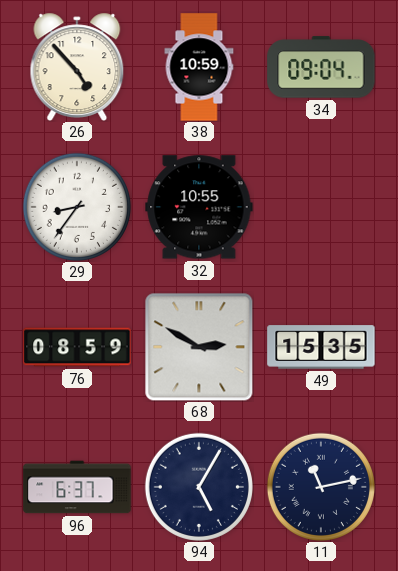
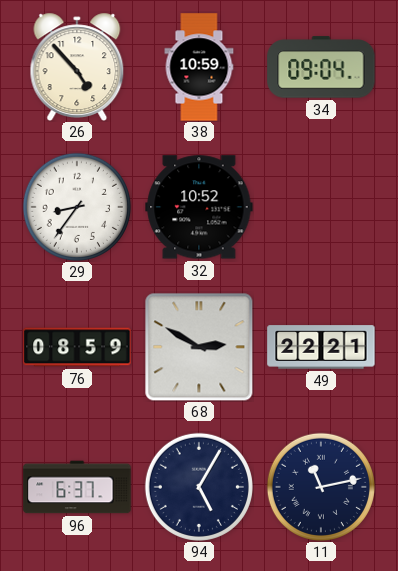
32: 10:55 -> 10:52 (199, 207)
49: 15:35 -> 22:21 (321, 347)
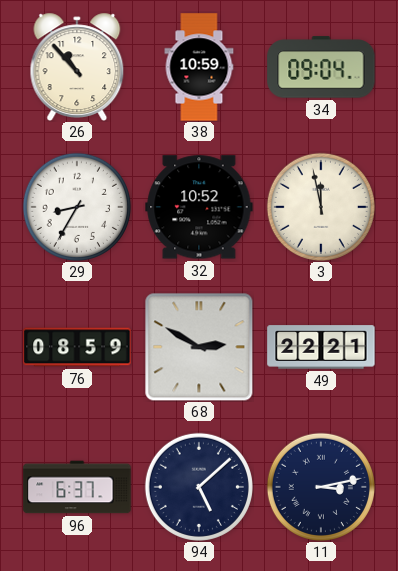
26: 4:53 -> 10:53 (77, 66)
29: 8:36 -> 8:35 (77, 207)
3: none -> 11:58 (321, 207)
94: 5:05 -> 5:08 (199, 487)
11: 11:13 -> 3:13 (321, 487)
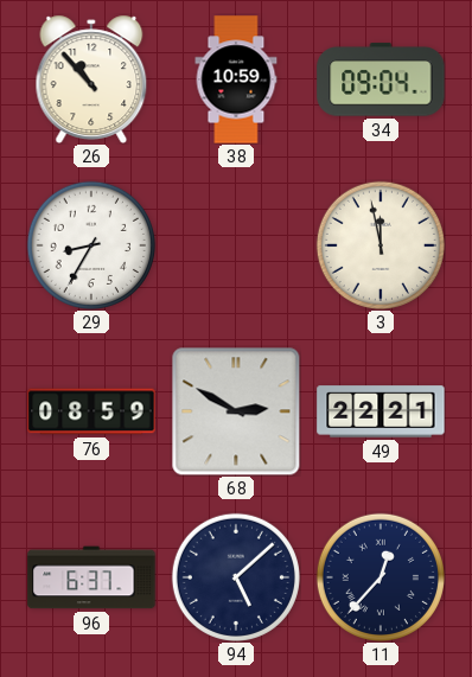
32: 10:52 -> none (199, 207)
11: 3:13 -> 12:37 (381, 577)
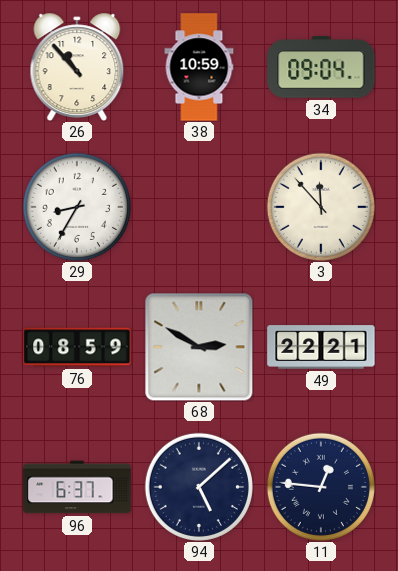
3: 11:58 -> 11:53 (321, 207)
11: 12:37 -> 12:46 (321, 487)
